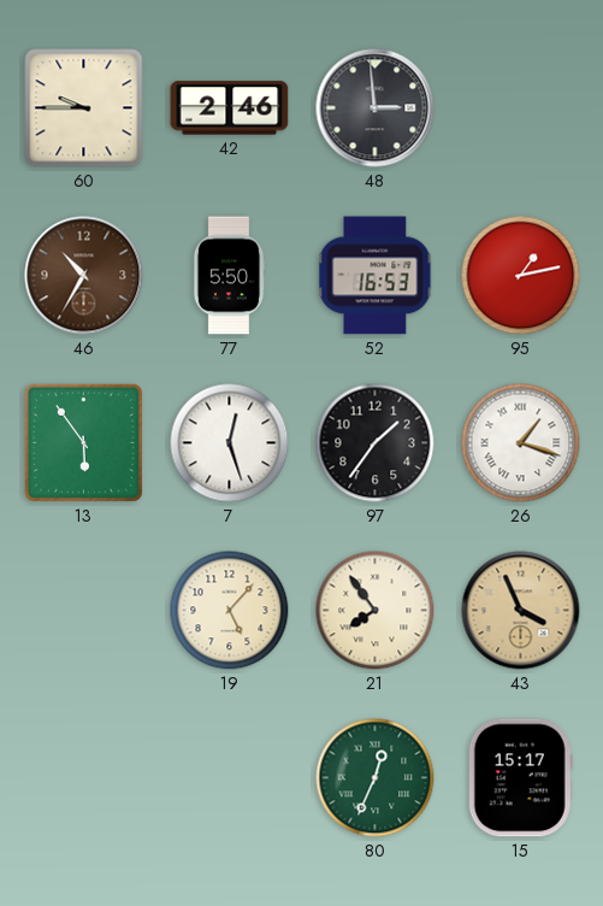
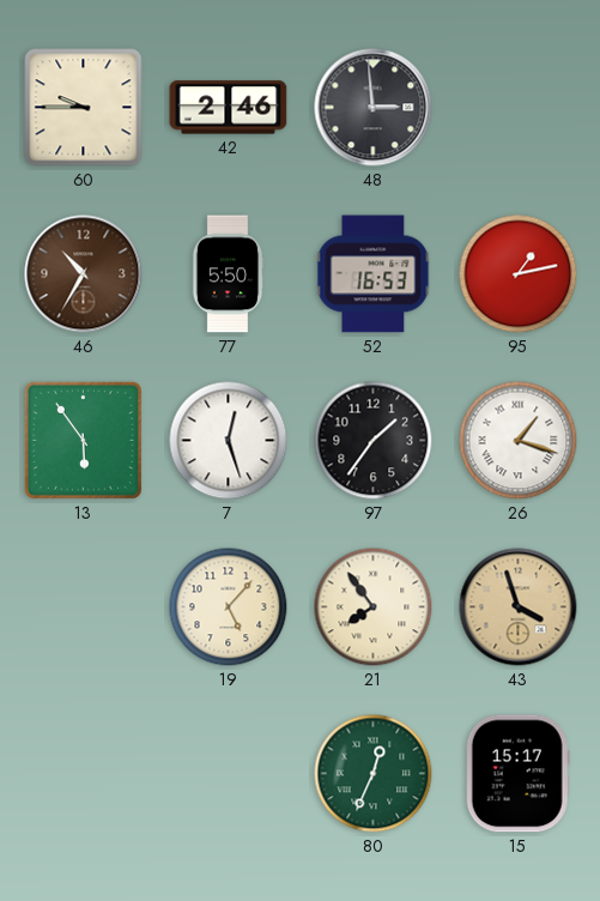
43: 3:56 -> 3:57 (519, 607)
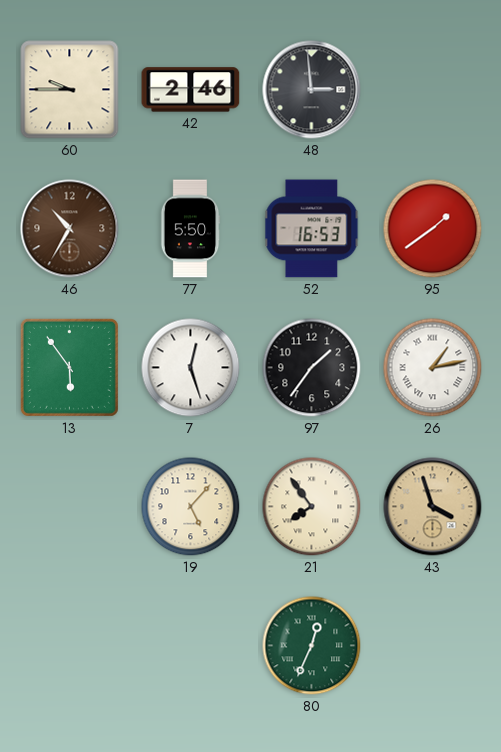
95: 1:13 -> 1:39 (433, 229)
26: 1:18 -> 1:13 (433, 368)
15: 15:17 -> none (517, 774)
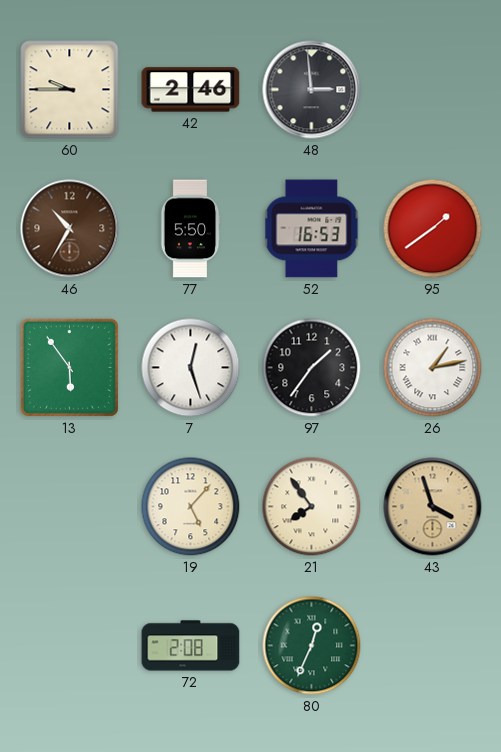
72: none -> 2:08 (191, 646)
